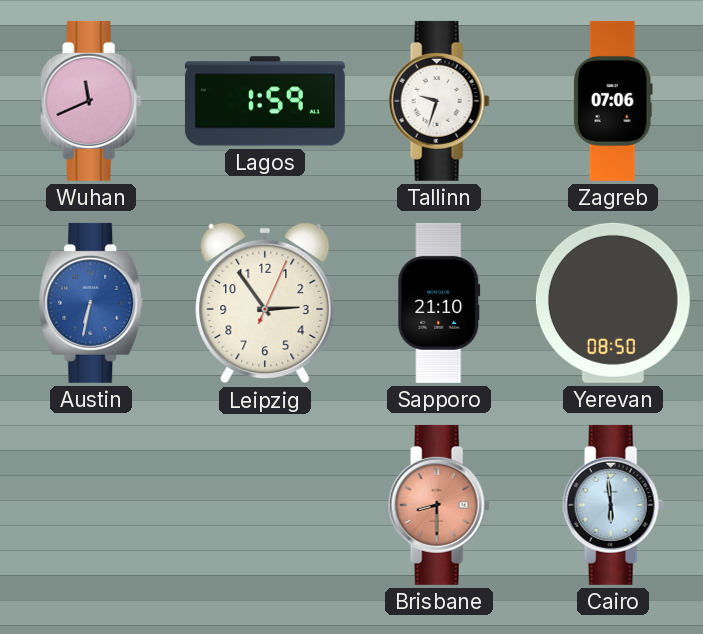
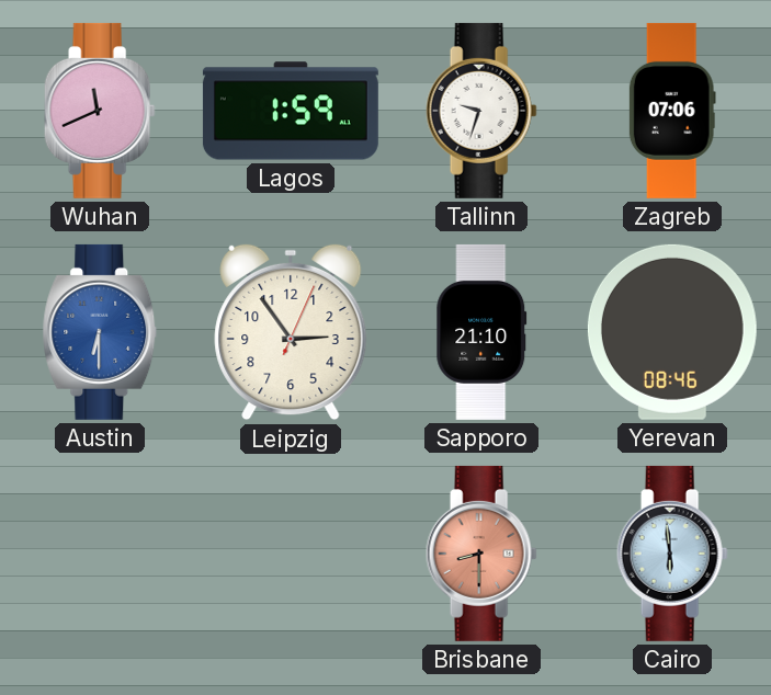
Austin: 6:32 -> 6:30 (100, 332)
Yerevan: 08:50 -> 08:46 (672, 332)
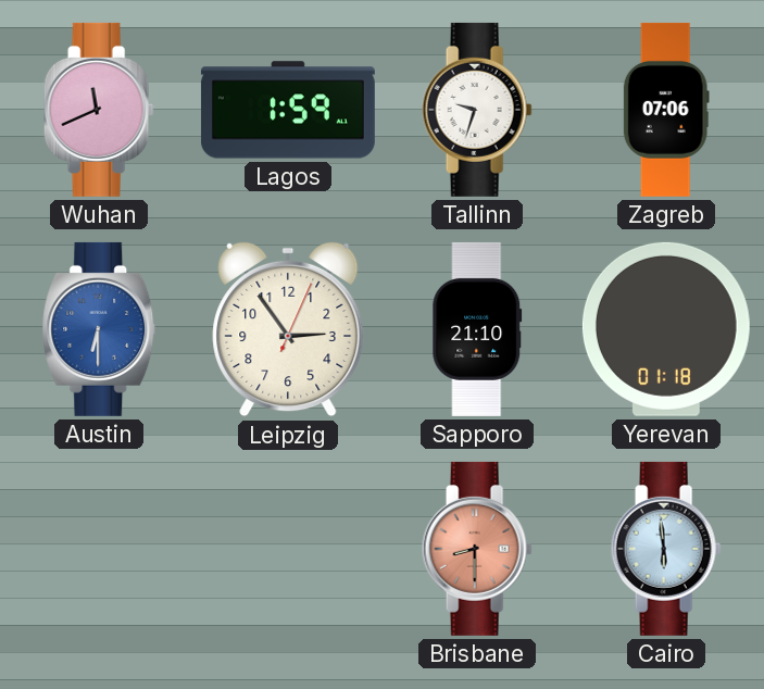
Yerevan: 08:46 -> 01:18 (666, 329)
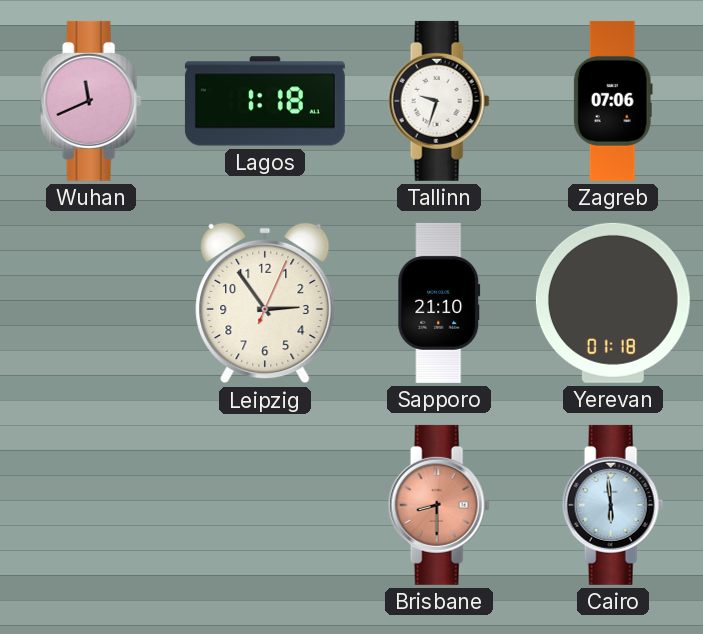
Lagos: 1:59 -> 1:18 (265, 101)
Austin: 6:30 -> none (99, 329)
